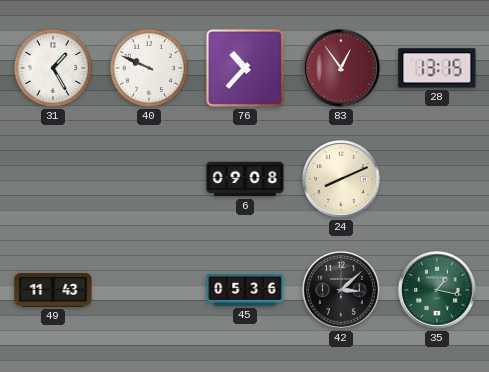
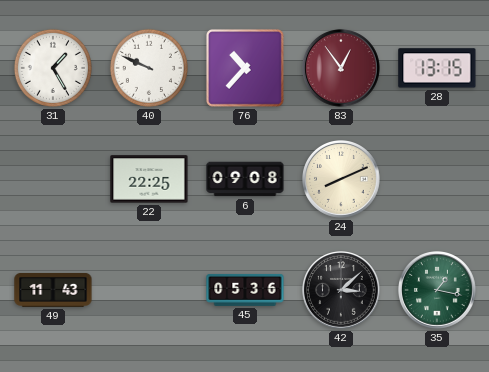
22: none -> 22:25 (149, 179)
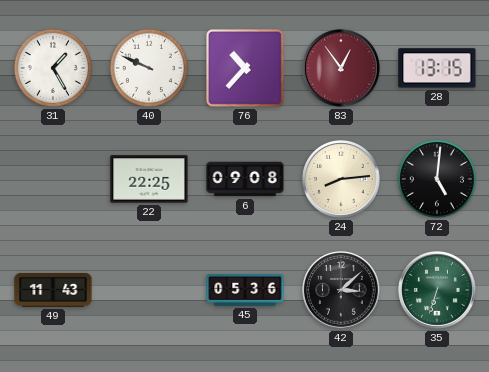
24: 8:11 -> 8:14 (342, 180)
72: none -> 5:01 (437, 179)
35: 1:17 -> 6:33 (438, 291)
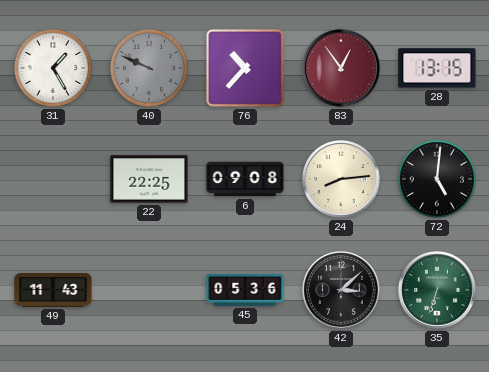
40 dial: white -> grey (149, 68)
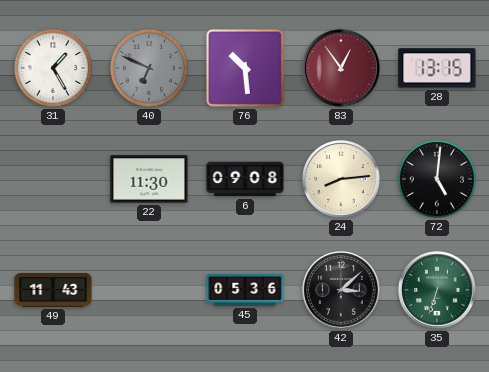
40: 9:49 -> 6:49 (149, 68)
76: 10:37 -> 10:29 (245, 68)
22: 22:25 -> 11:30 (149, 179)
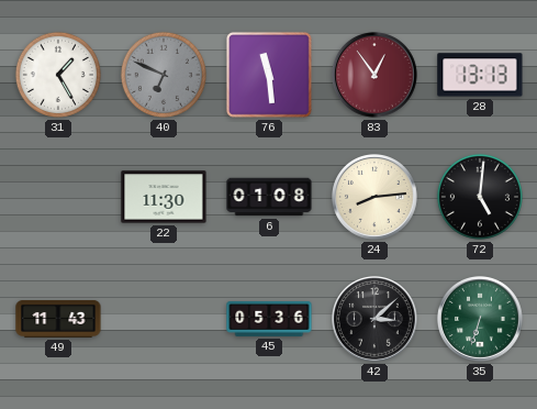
76: 10:29 -> 11:29 (269, 75)
28: 13:15 -> 13:13 (480, 75)
6: 09:08 -> 01:08 (269, 197)
